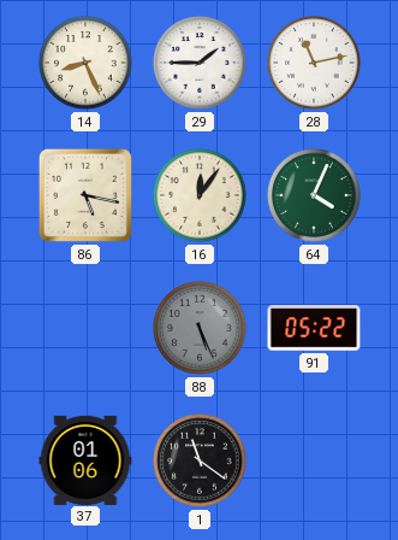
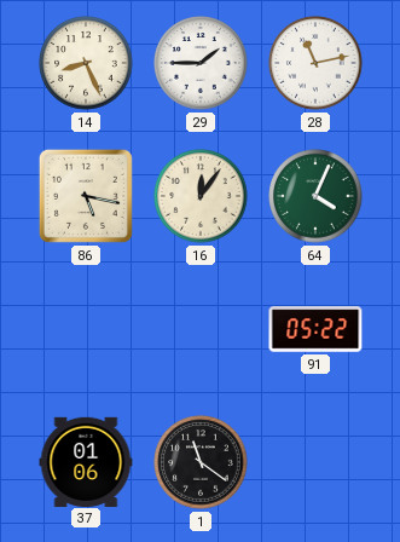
88: 5:26 -> none (200, 328)
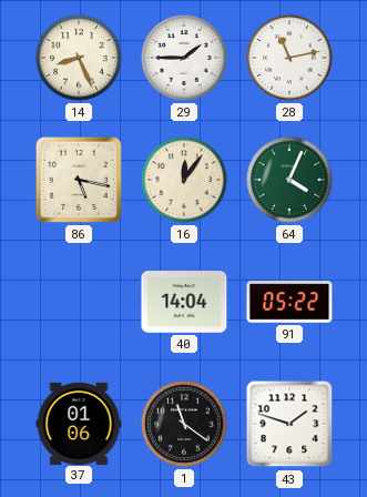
40: none -> 14:04 (184, 302)
43: none -> 1:48 (289, 424)
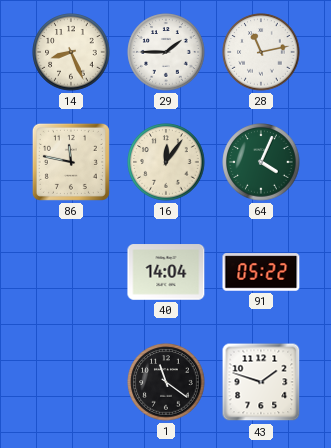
86: 5:17 -> 11:47 (71, 162)
37: 01:06 -> none (79, 423)
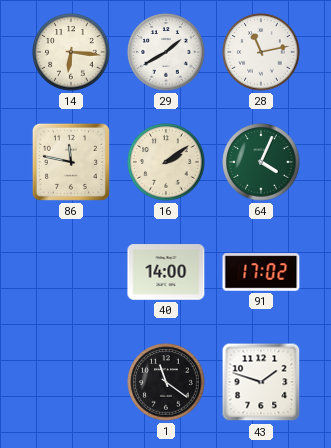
14: 8:26 -> 6:16 (71, 52)
29: 1:45 -> 1:40 (166, 52)
16: 12:06 -> 2:09 (166, 162)
40: 14:04 -> 14:00 (166, 272)
91: 05:22 -> 17:02 (261, 272)
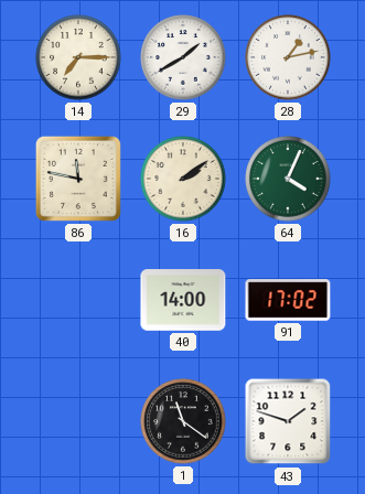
14: 6:16 -> 7:15 (78, 57)
28: 11:13 -> 1:13 (288, 57)
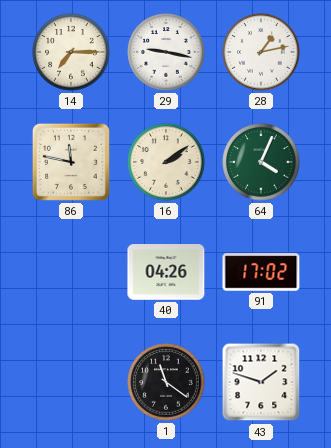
29: 1:40 -> 9:17 (166, 52)
40: 14:00 -> 04:26 (166, 272)
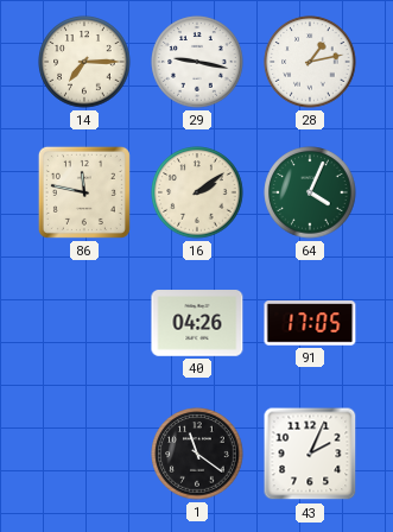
91: 17:02 -> 17:05 (310, 323)
43: 1:48 -> 2:04 (310, 454)
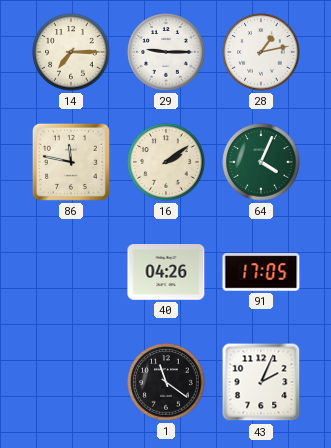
29: 9:17 -> 9:15 (166, 52)
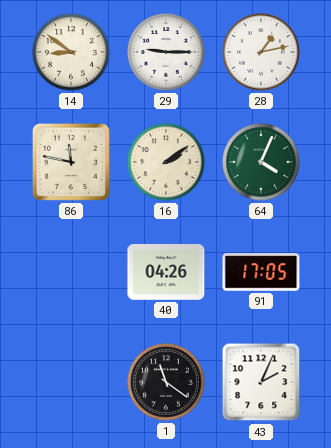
14: 7:15 -> 8:51 (71, 52)
